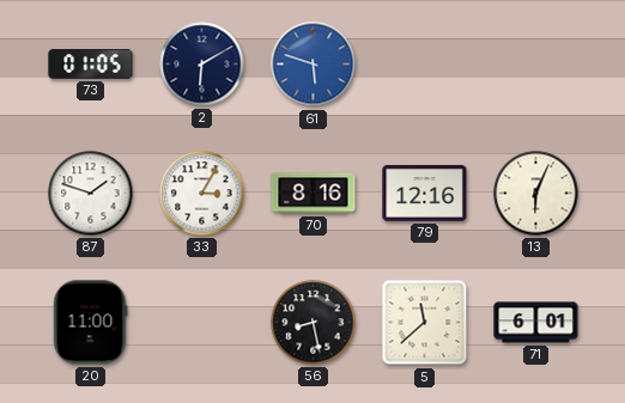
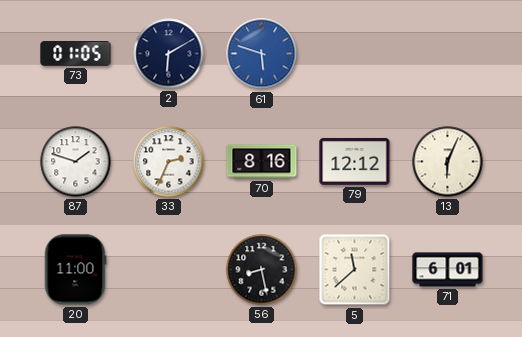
33: 3:05 -> 2:34 (169, 162)
79: 12:16 -> 12:12 (355, 162)
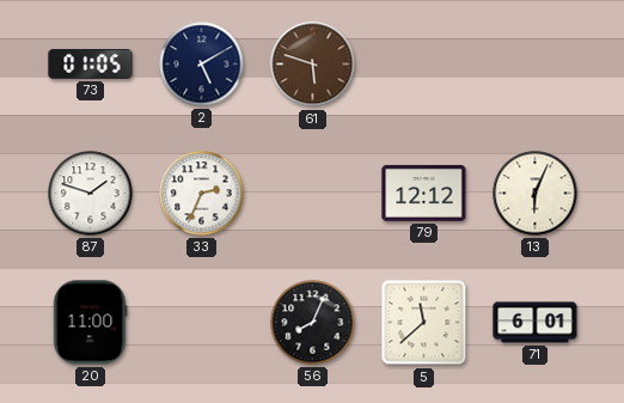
2: 6:10 -> 5:10 (202, 65)
61 dial: blue -> brown (313, 65)
70: 8:16 -> none (262, 162)
56: 8:28 -> 8:04 (313, 323)
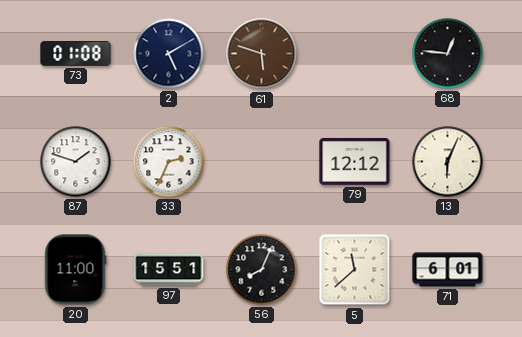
73: 01:05 -> 01:08 (76, 54)
68: none -> 12:46 (448, 54)
97: none -> 15:51 (169, 270)
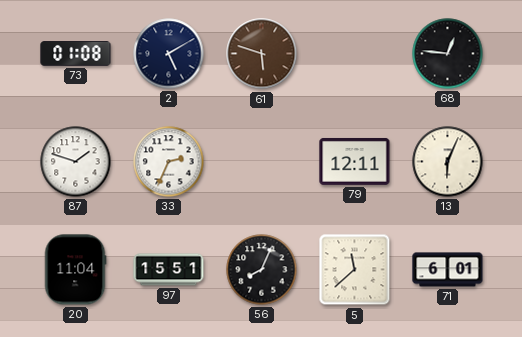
79: 12:12 -> 12:11 (355, 162)
20: 11:00 -> 11:04 (75, 270)
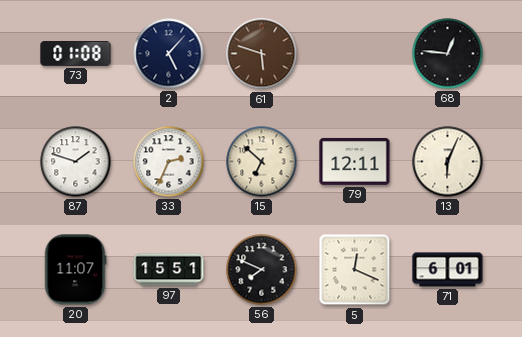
2: 5:10 -> 5:07 (169, 54)
15: none -> 6:52 (262, 162)
20: 11:04 -> 11:07 (75, 270)
56: 8:04 -> 7:49 (262, 270)
5: 11:38 -> 12:19 (355, 270)
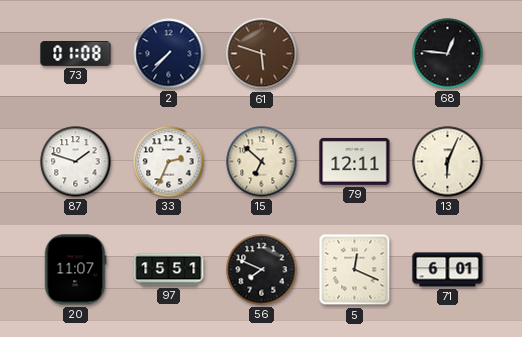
2: 5:07 -> 7:37 (169, 54)
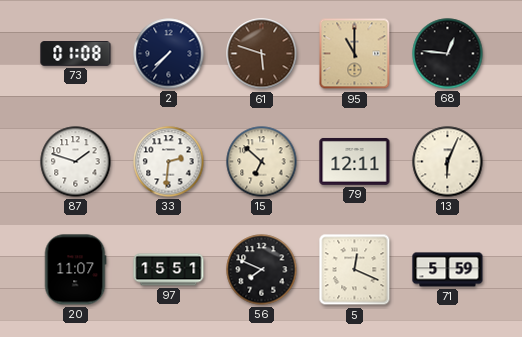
95: none -> 11:00 (355, 54)
33: 2:34 -> 2:31 (169, 162)
71: 6:01 -> 5:59 (448, 270)
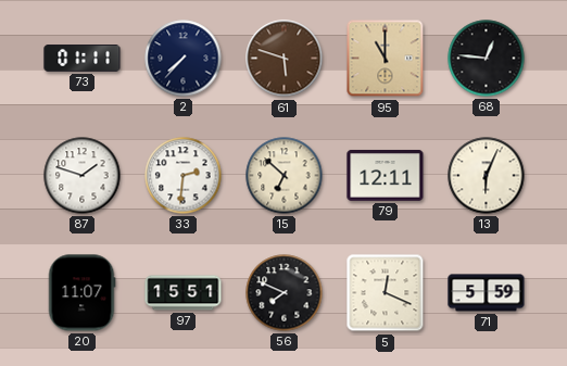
73: 01:08 -> 01:11 (83, 59)
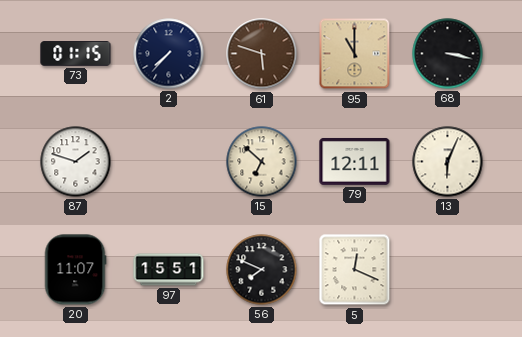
73: 01:11 -> 01:15 (76, 54)
68: 12:46 -> 3:17 (448, 54)
33: 2:31 -> none (184, 176)
71: 5:59 -> none (487, 293)
